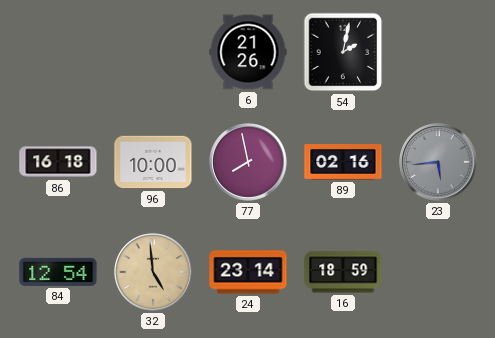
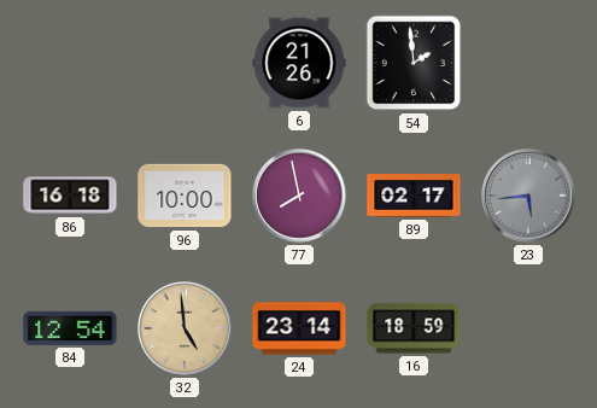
54: 2:02 -> 1:59 (414, 63)
89: 02:16 -> 02:17 (414, 197)
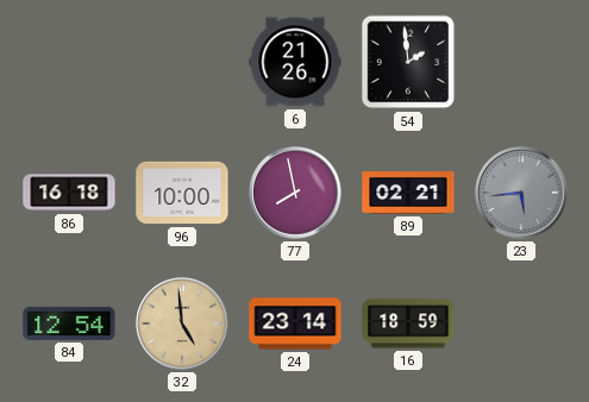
89: 02:17 -> 02:21 (408, 194)
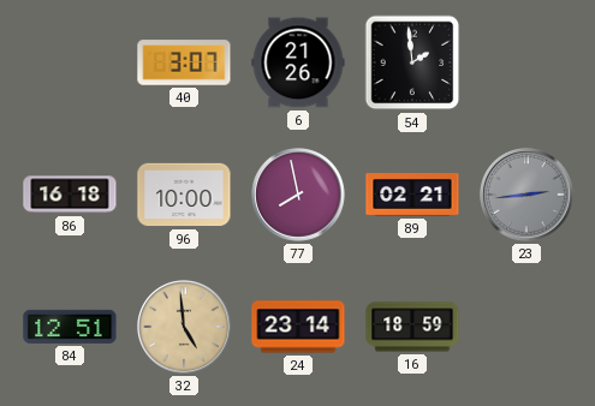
40: none -> 3:07 (184, 62)
23: 5:44 -> 2:44 (528, 196)
84: 12:54 -> 12:51 (70, 327)
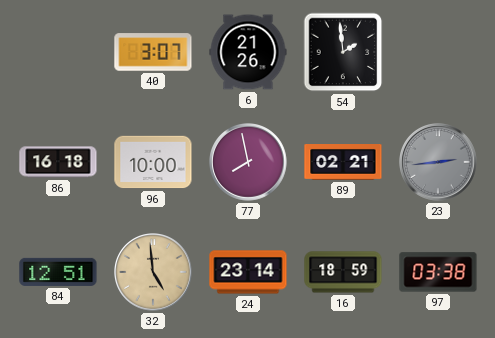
97: none -> 03:38 (438, 272)
